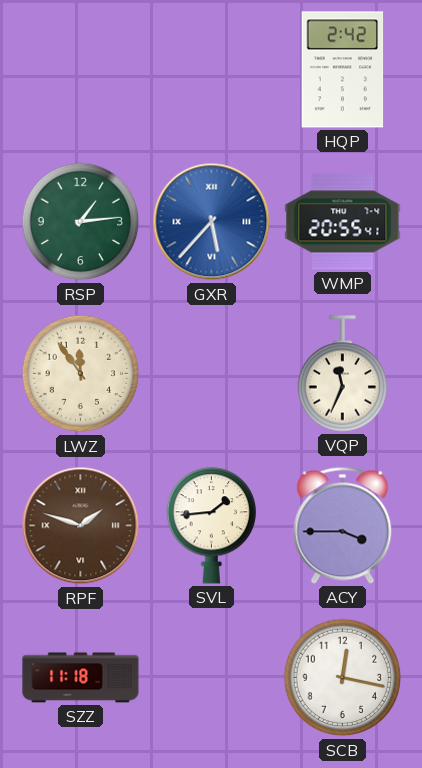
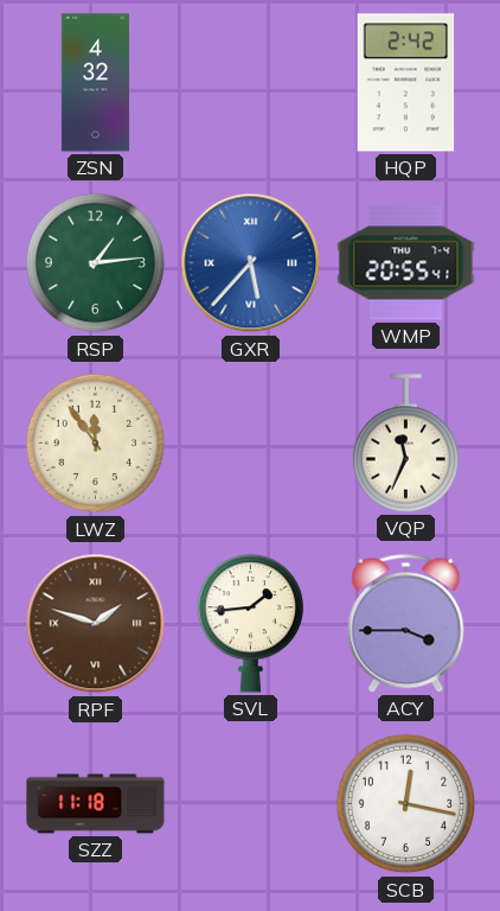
ZSN: none -> 4:32 (95, 83)
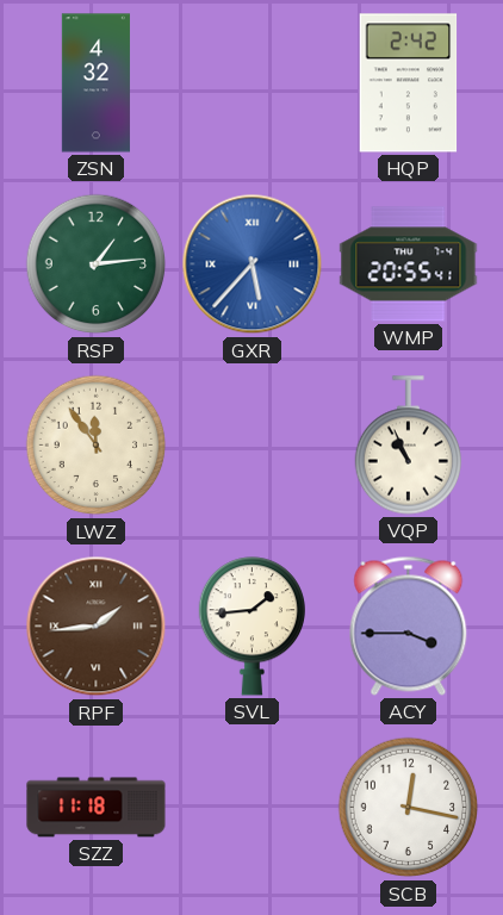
VQP: 11:34 -> 10:56 (408, 446)
RPF: 1:48 -> 1:44 (97, 627)
